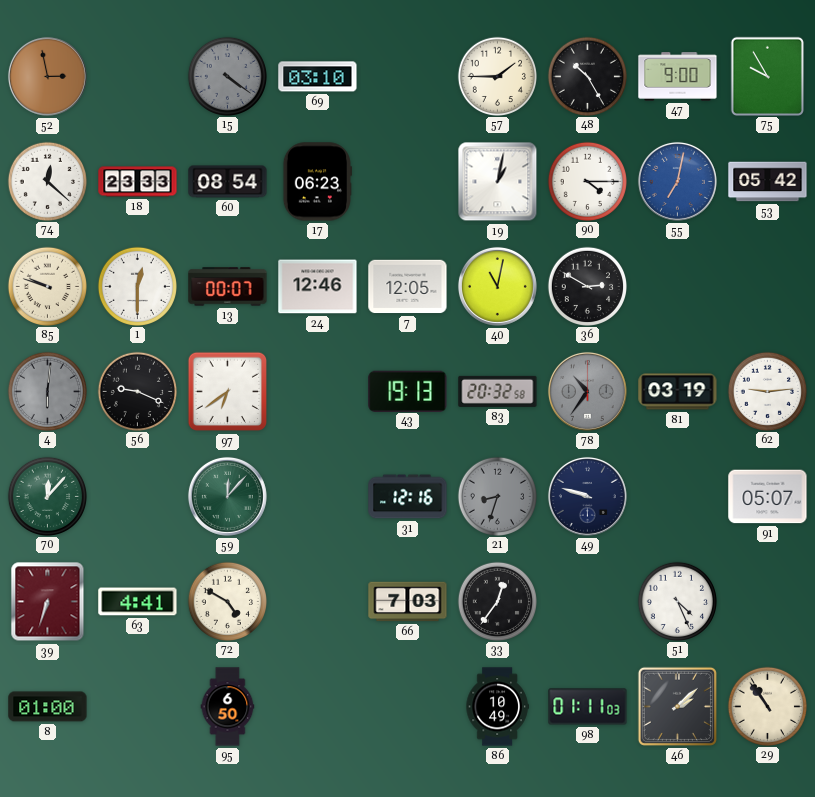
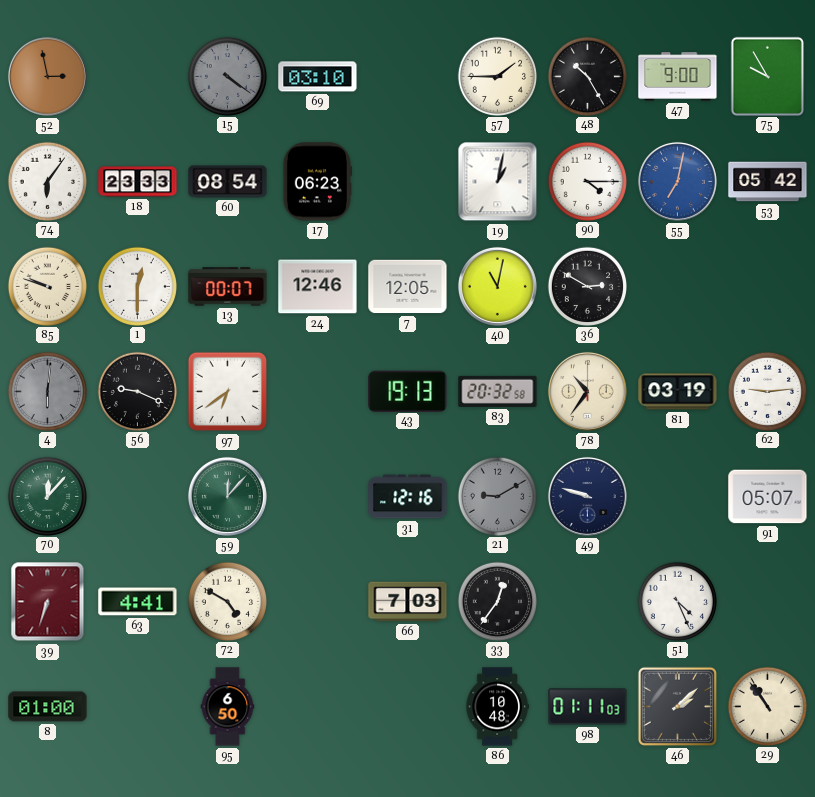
74: 12:22 -> 6:06 (47, 181)
78 dial: grey -> cream (587, 391)
21: 8:33 -> 9:10 (497, 496)
86: 10:49 -> 10:48 (497, 707)
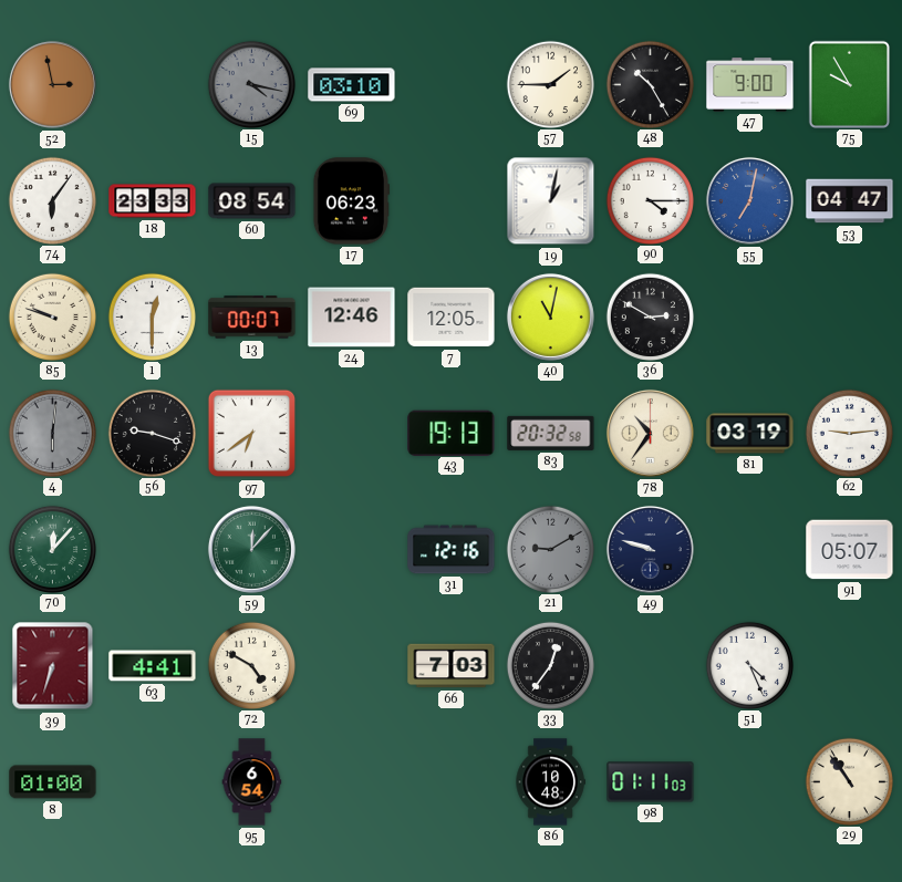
15: 4:21 -> 4:17 (251, 84)
53: 05:42 -> 04:47 (850, 201)
56: 9:19 -> 9:18 (152, 433)
95: 6:50 -> 6:54 (252, 782)
46: 2:08 -> none (677, 706)
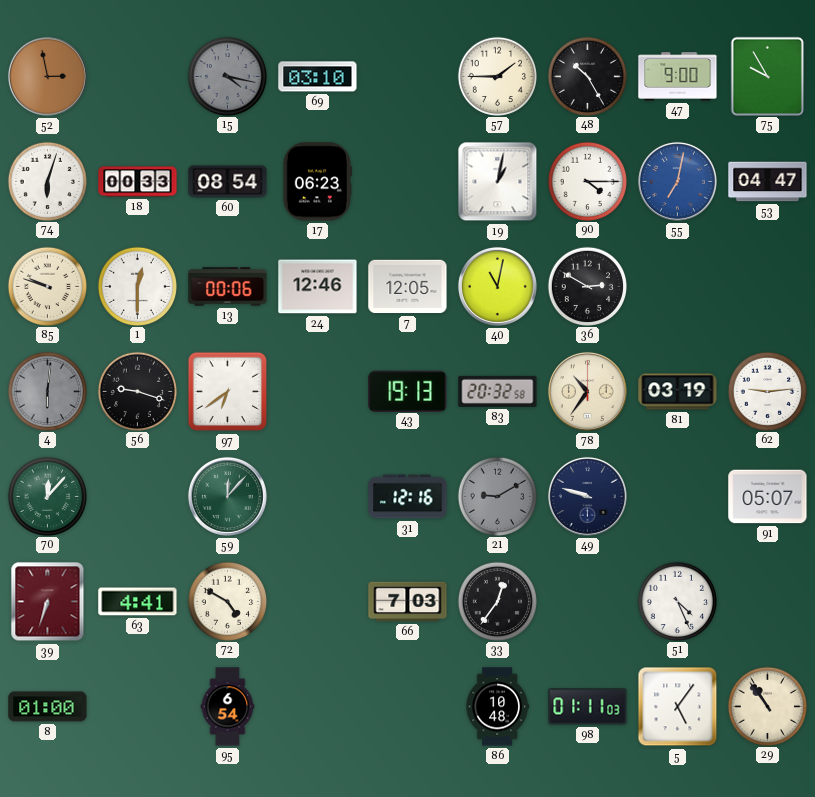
74: 6:06 -> 6:03 (47, 181)
18: 23:33 -> 00:33 (138, 182)
13: 00:07 -> 00:06 (228, 287)
5: none -> 5:06 (678, 707)
